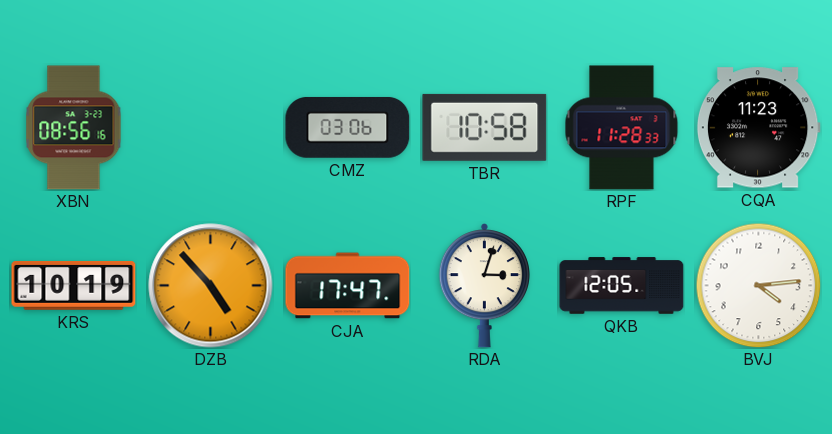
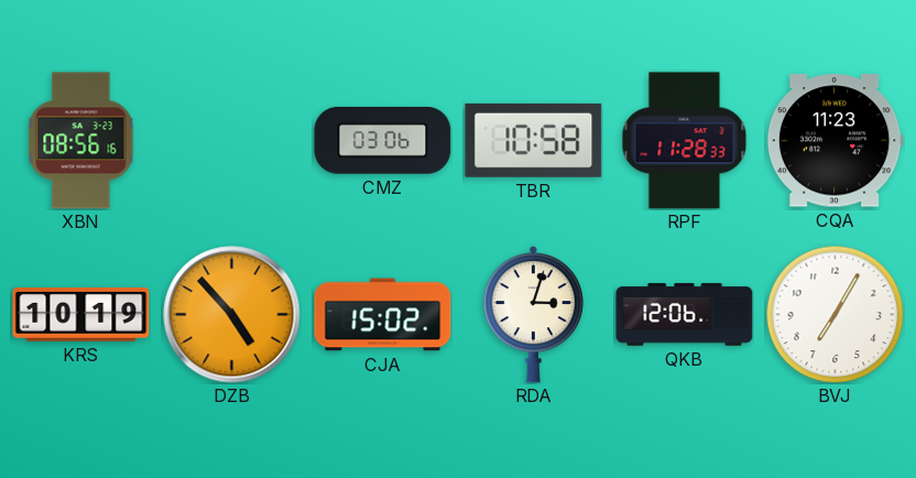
CJA: 17:47 -> 15:02 (383, 315)
QKB: 12:05 -> 12:06 (685, 315)
BVJ: 4:14 -> 7:05 (835, 314)
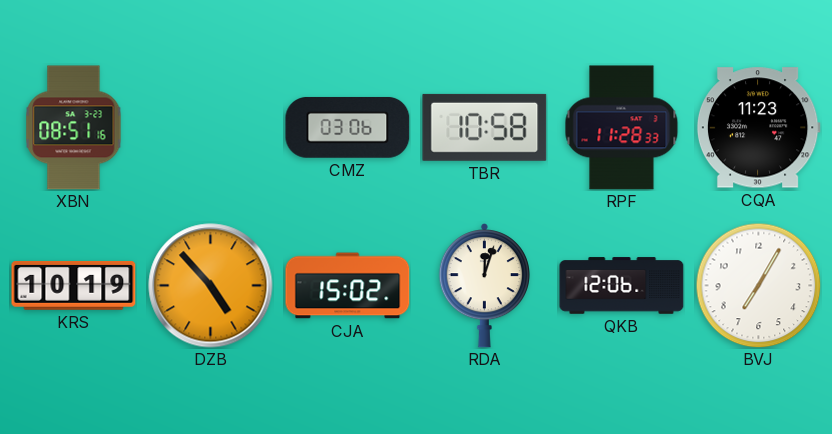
XBN: 08:56 -> 08:51 (74, 128)
RDA: 3:03 -> 12:03 (484, 286)
